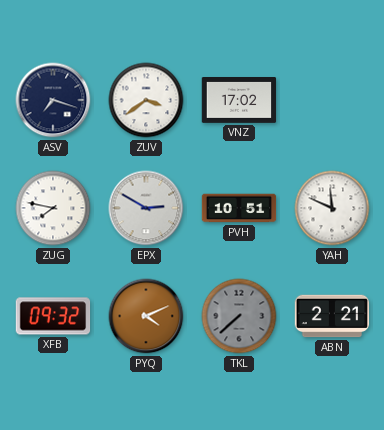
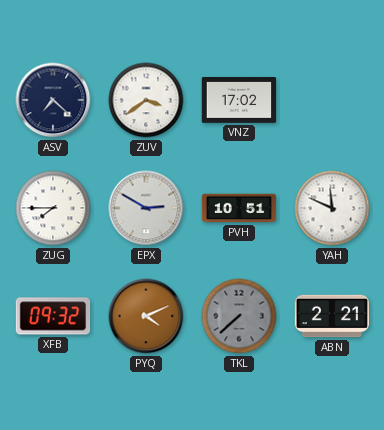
ASV: 7:18 -> 7:22 (53, 100)
ZUG: 7:47 -> 7:45 (53, 208)
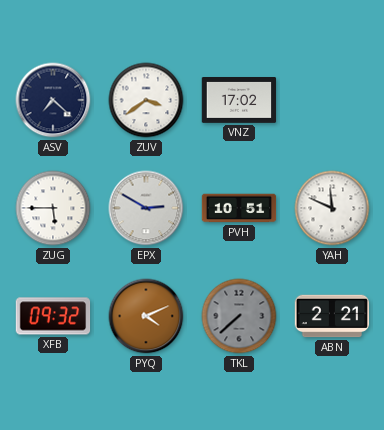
ZUG: 7:45 -> 5:45 (53, 208)
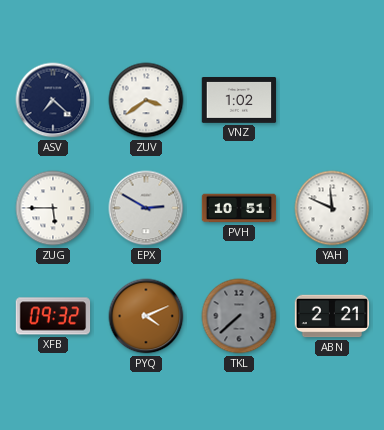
VNZ: 17:02 -> 1:02 (239, 101)
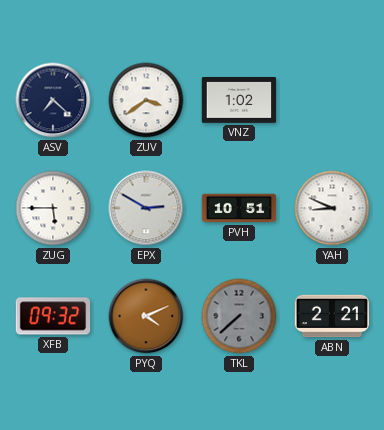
YAH: 11:49 -> 8:49 (332, 208)
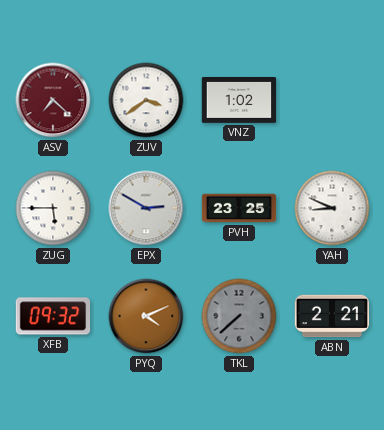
ASV dial: navy -> burgundy (53, 100)
PVH: 10:51 -> 23:25 (239, 208)
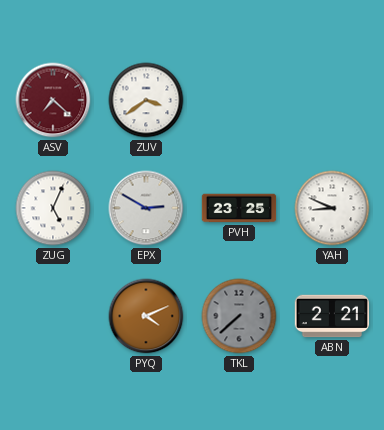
VNZ: 1:02 -> none (239, 101)
ZUG: 5:45 -> 5:04 (53, 208)
XFB: 09:32 -> none (53, 316)
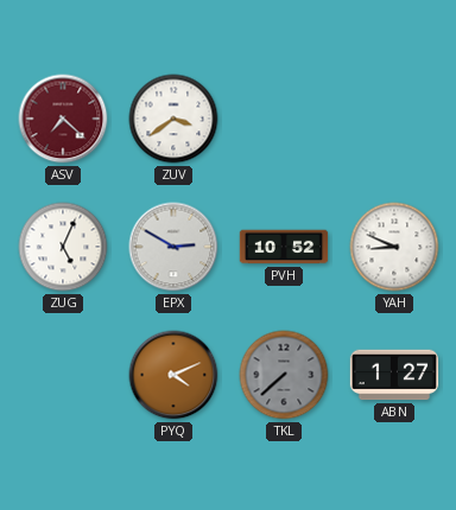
PVH: 23:25 -> 10:52 (284, 247)
ABN: 2:21 -> 1:27 (394, 375)
